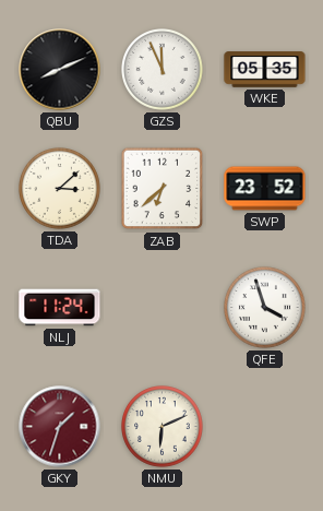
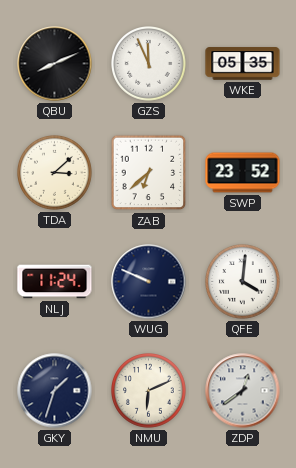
WUG: none -> 9:49 (149, 282)
QFE: 3:57 -> 4:01 (243, 282)
GKY dial: burgundy -> navy (55, 391)
ZDP: none -> 12:39 (243, 391)
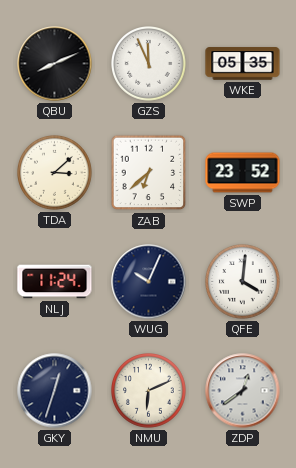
WUG: 9:49 -> 10:04 (149, 282)
GKY: 1:33 -> 12:33 (55, 391)
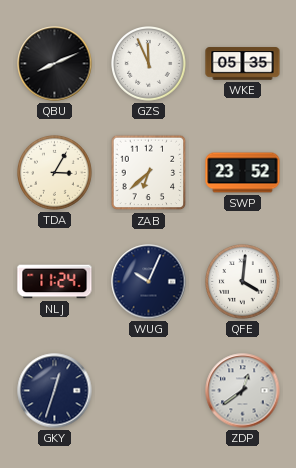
TDA: 3:08 -> 3:05 (55, 173)
NMU: 6:11 -> none (149, 391)
